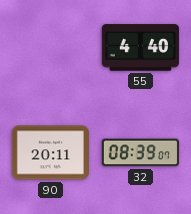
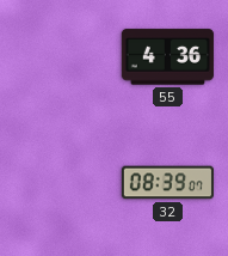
55: 4:40 -> 4:36 (167, 57)
90: 20:11 -> none (50, 153)
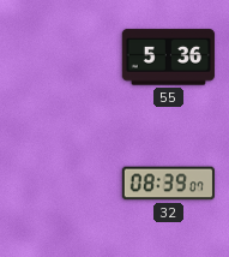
55: 4:36 -> 5:36 (168, 58)
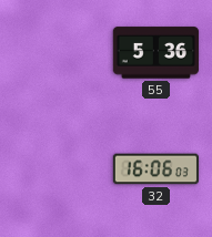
32: 08:39 -> 16:06 (155, 169)
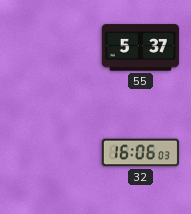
55: 5:36 -> 5:37 (140, 48)
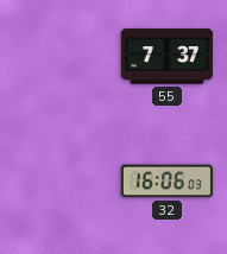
55: 5:37 -> 7:37 (166, 57)
